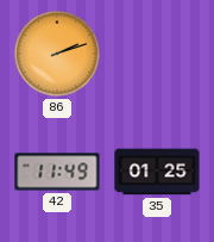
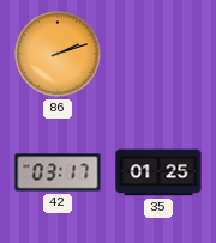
42: 11:49 -> 03:17 (58, 172)
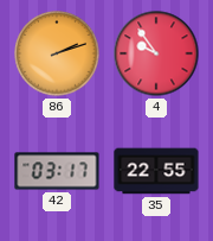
4: none -> 9:54 (156, 53)
35: 01:25 -> 22:55 (156, 171)
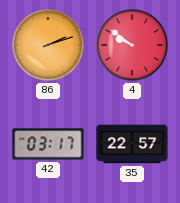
4: 9:54 -> 9:51 (132, 45)
35: 22:55 -> 22:57 (132, 144)
